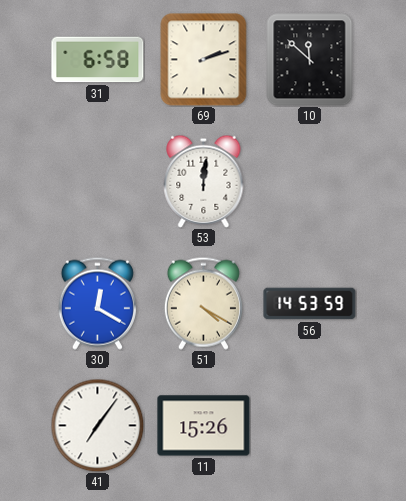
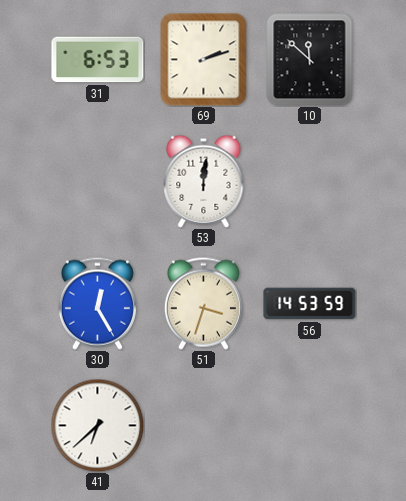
31: 6:58 -> 6:53 (98, 60)
30: 12:20 -> 12:25 (97, 303)
51: 4:20 -> 3:33 (203, 303)
41: 7:06 -> 6:38 (97, 425)
11: 15:26 -> none (204, 426)
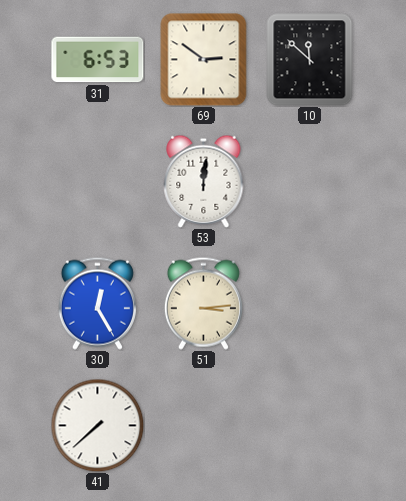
69: 2:12 -> 2:51 (204, 60)
51: 3:33 -> 3:14 (203, 303)
56: 14:53 -> none (310, 304)
41: 6:38 -> 7:38 (97, 425)
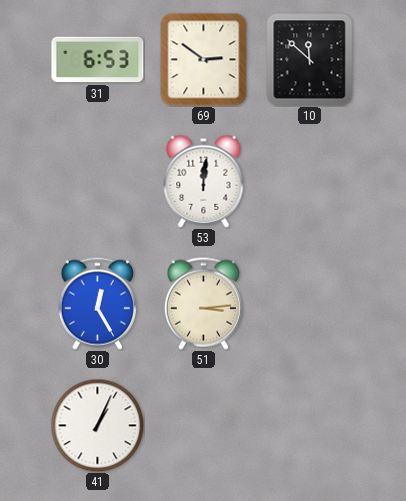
41: 7:38 -> 1:04 (97, 425)
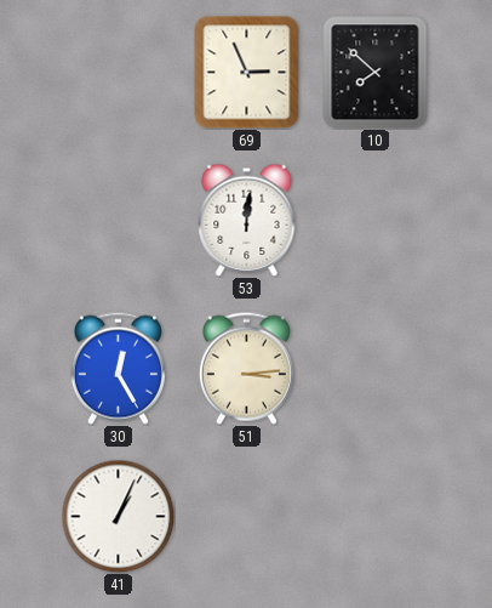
31: 6:53 -> none (98, 60)
69: 2:51 -> 2:56 (247, 73)
10: 11:52 -> 7:52 (376, 73)
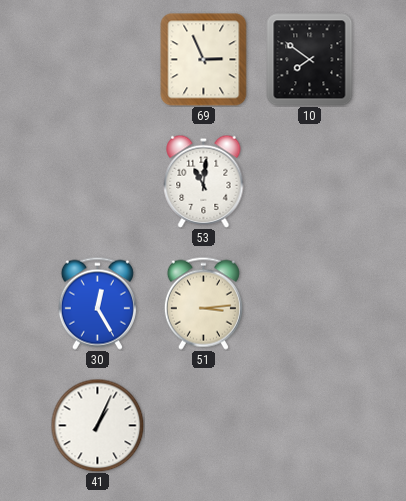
10: 7:52 -> 7:51 (310, 60)
53: 12:01 -> 11:01 (204, 181)
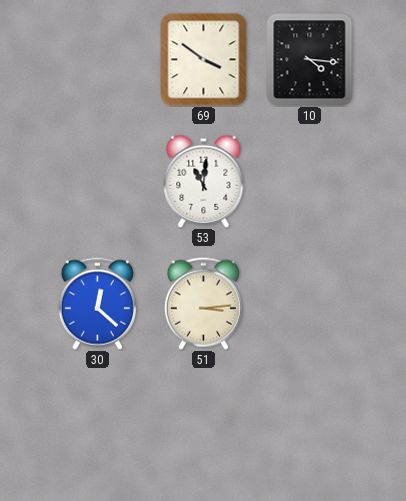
69: 2:56 -> 3:51 (204, 60)
10: 7:51 -> 4:16 (310, 60)
30: 12:25 -> 12:22 (97, 303)
41: 1:04 -> none (97, 425)
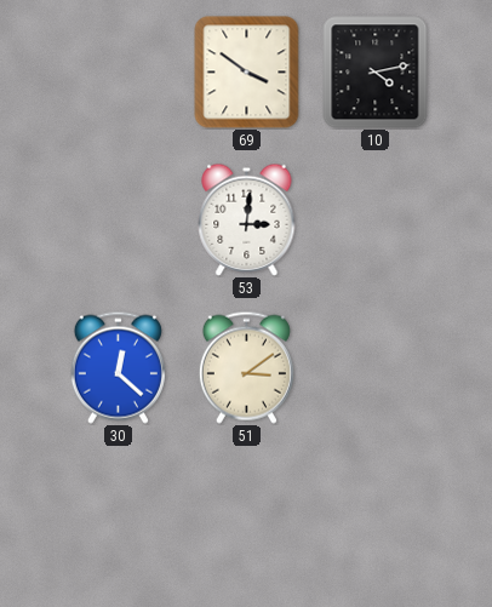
10: 4:16 -> 4:13 (376, 73)
53: 11:01 -> 3:01 (247, 219)
51: 3:14 -> 3:09 (246, 367)
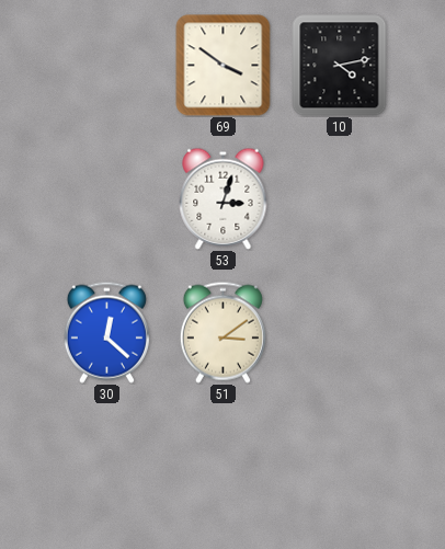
53: 3:01 -> 3:03 (224, 198)
